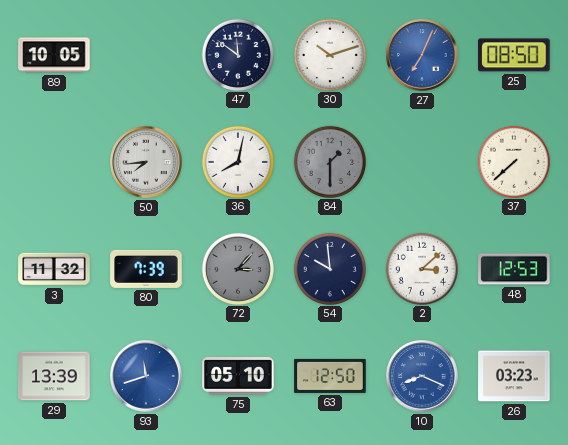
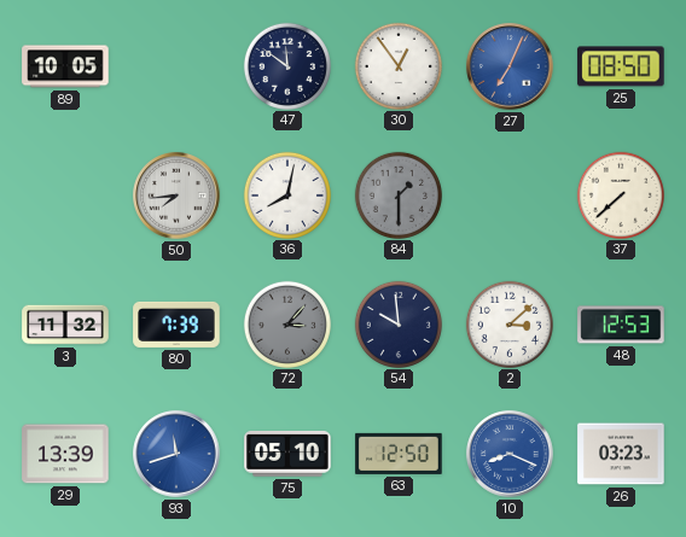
30: 10:12 -> 12:54 (397, 65)
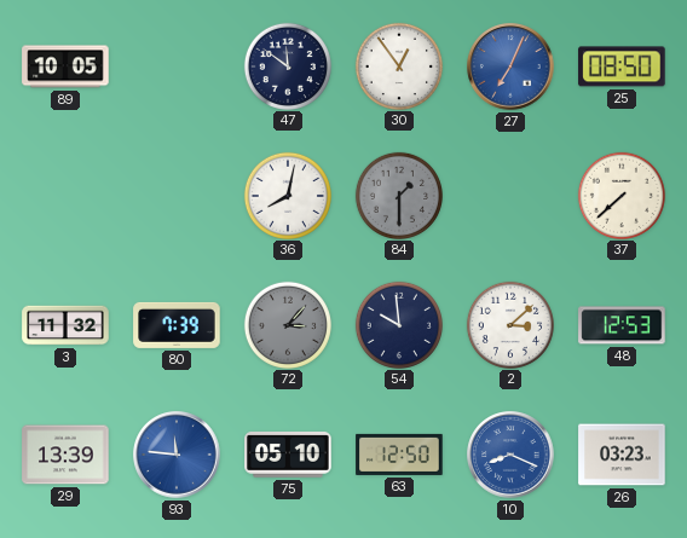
50: 7:44 -> none (176, 195)
93: 11:42 -> 11:46 (177, 455)
